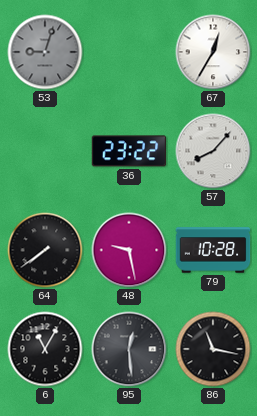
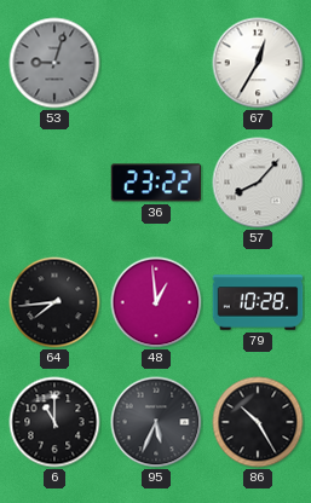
64: 7:39 -> 7:44 (54, 302)
48: 9:28 -> 12:59 (156, 302)
6: 11:05 -> 11:00 (54, 422)
95: 12:29 -> 5:34 (156, 422)
86: 11:17 -> 10:25 (258, 422)
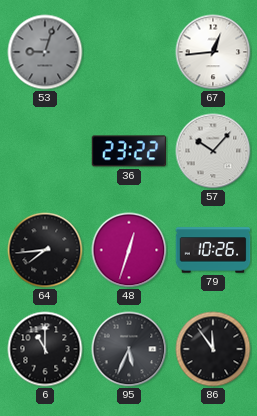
67: 12:35 -> 12:44 (213, 52)
57: 8:07 -> 10:07 (213, 151)
48: 12:59 -> 12:33 (129, 250)
79: 10:28 -> 10:26 (213, 250)
86: 10:25 -> 11:54 (213, 349)
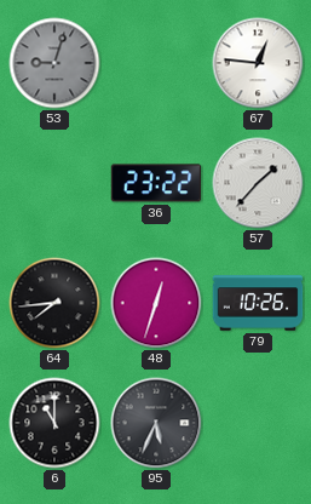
67: 12:44 -> 12:46 (258, 63)
57: 10:07 -> 1:37 (258, 183)
86: 11:54 -> none (213, 349)
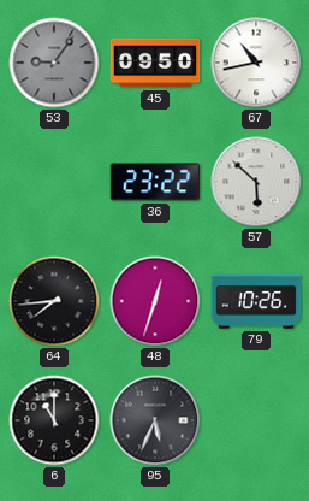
53: 9:03 -> 9:06 (54, 63)
45: none -> 09:50 (155, 63)
67: 12:46 -> 10:43 (256, 63)
57: 1:37 -> 5:52 (256, 182)
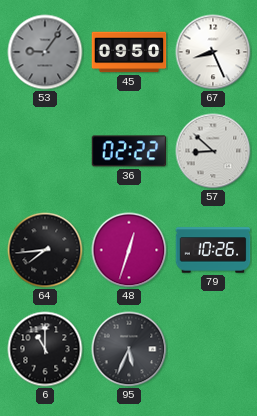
67: 10:43 -> 8:26 (213, 52)
36: 23:22 -> 02:22 (129, 151)
57: 5:52 -> 8:52 (213, 151)
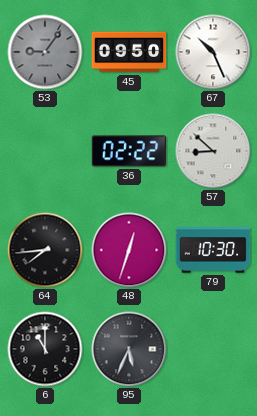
67: 8:26 -> 10:26 (213, 52)
79: 10:26 -> 10:30 (213, 250)
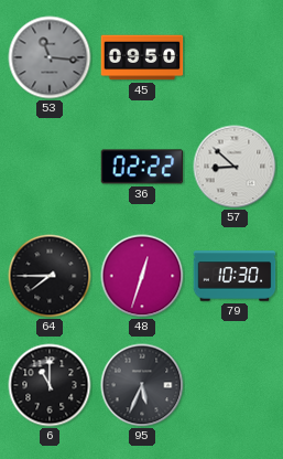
53: 9:06 -> 11:16 (50, 57)
67: 10:26 -> none (213, 52)
64: 7:44 -> 7:45 (50, 276)
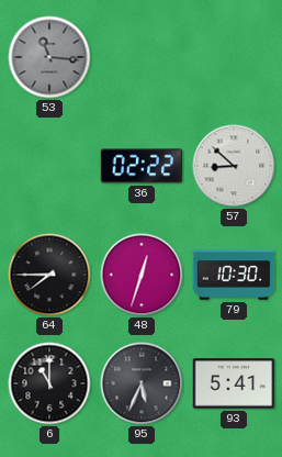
45: 09:50 -> none (142, 57)
93: none -> 5:41 (234, 383)
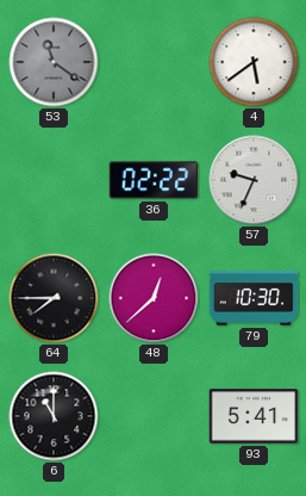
53: 11:16 -> 11:21 (54, 62)
4: none -> 5:39 (254, 62)
57: 8:52 -> 9:34 (254, 180)
48: 12:33 -> 12:38 (154, 298)
95: 5:34 -> none (142, 383)
